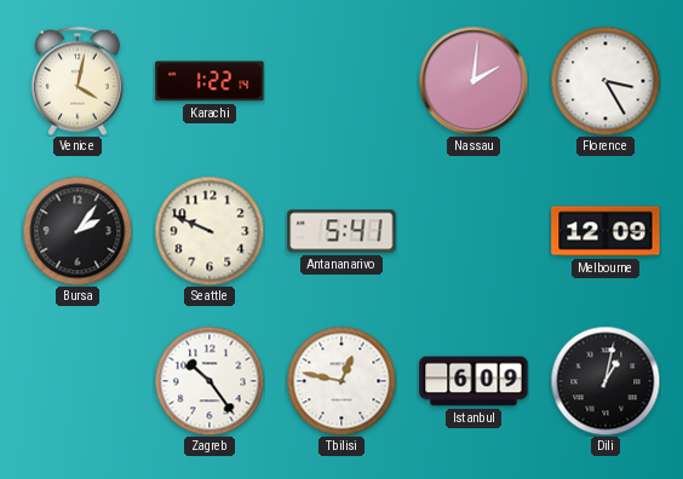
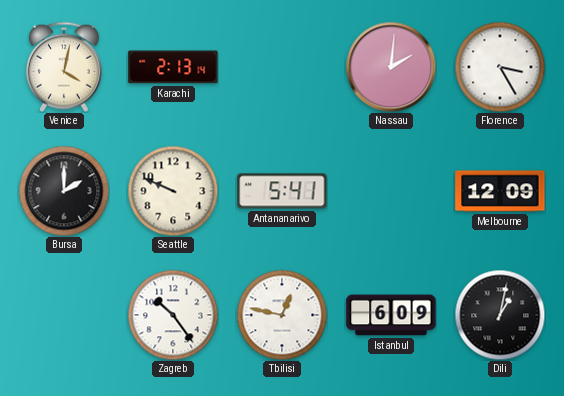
Karachi: 1:22 -> 2:13 (173, 67)
Bursa: 2:06 -> 2:00 (64, 191)
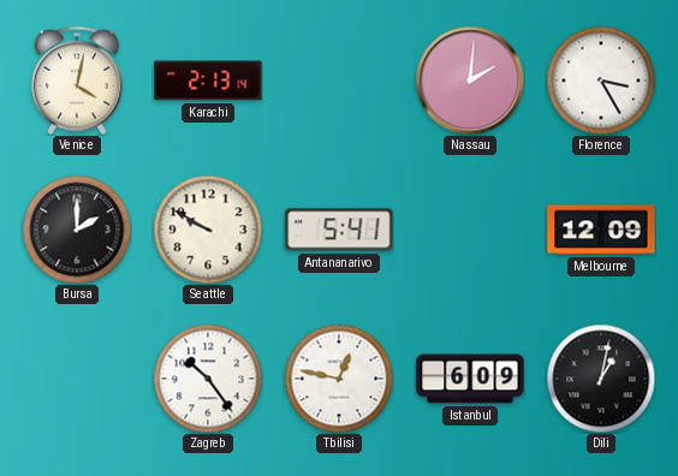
Seattle: 9:49 -> 9:50 (208, 230)
